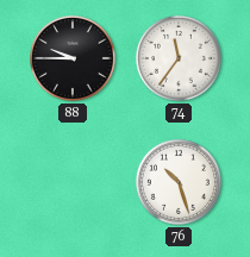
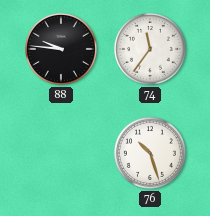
88: 9:45 -> 9:46 (61, 49)
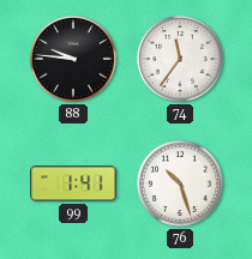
99: none -> 1:41 (73, 183)
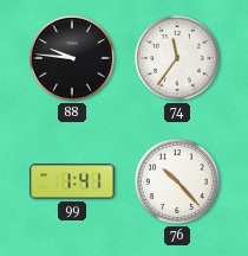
76: 10:27 -> 10:23 (177, 181)
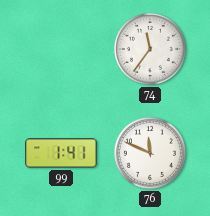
88: 9:46 -> none (72, 58)
76: 10:23 -> 11:49 (150, 153)
